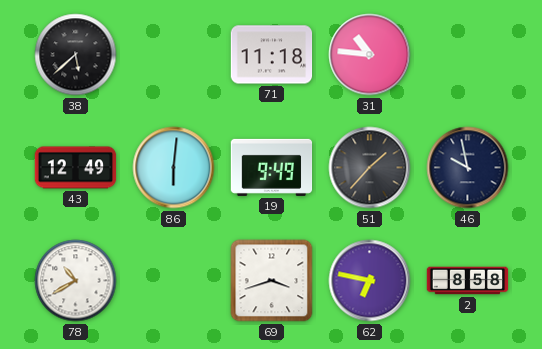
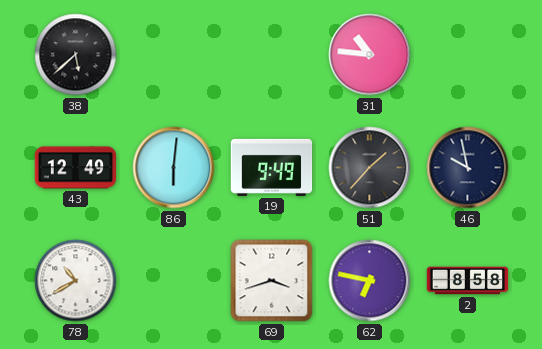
71: 11:18 -> none (272, 55)
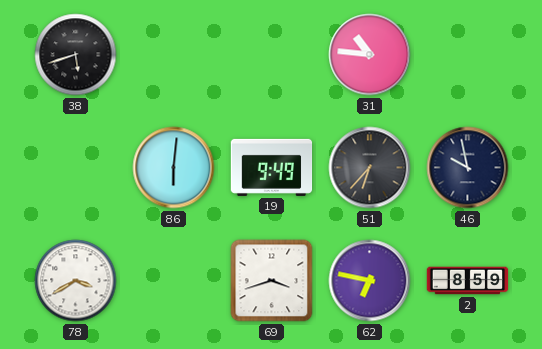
38: 5:38 -> 5:42 (76, 55)
43: 12:49 -> none (76, 168)
51: 1:37 -> 6:37 (370, 168)
78: 10:40 -> 3:40 (76, 281)
2: 8:58 -> 8:59 (468, 281)
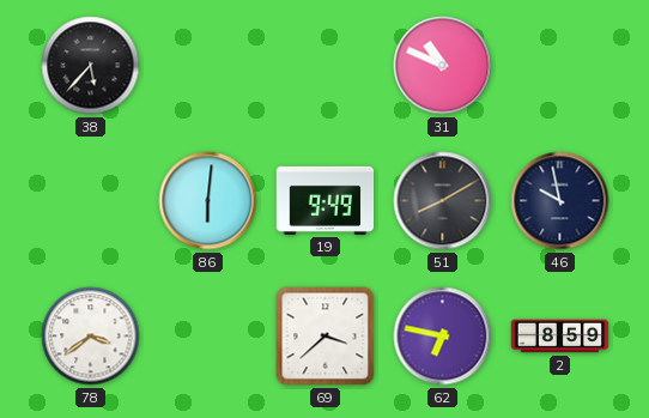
38: 5:42 -> 5:37 (91, 66)
31: 10:46 -> 10:49 (443, 66)
51: 6:37 -> 8:10 (443, 201)
78: 3:40 -> 3:39 (91, 337)
69: 3:42 -> 3:38 (326, 337)
